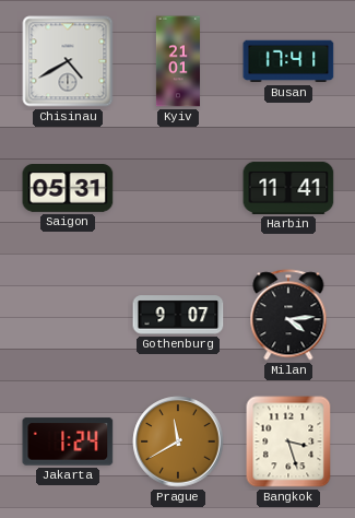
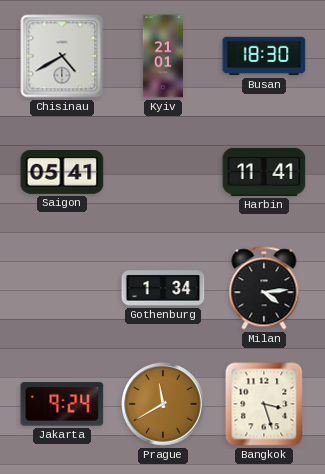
Busan: 17:41 -> 18:30 (264, 56)
Saigon: 05:31 -> 05:41 (62, 173)
Gothenburg: 9:07 -> 1:34 (163, 288)
Jakarta: 1:24 -> 9:24 (62, 404)
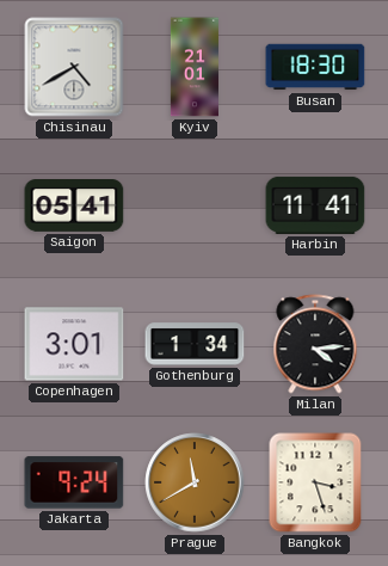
Copenhagen: none -> 3:01 (74, 344)
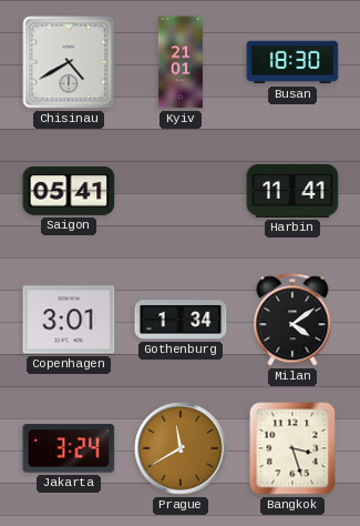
Milan: 4:14 -> 4:09 (292, 320)
Jakarta: 9:24 -> 3:24 (69, 448)
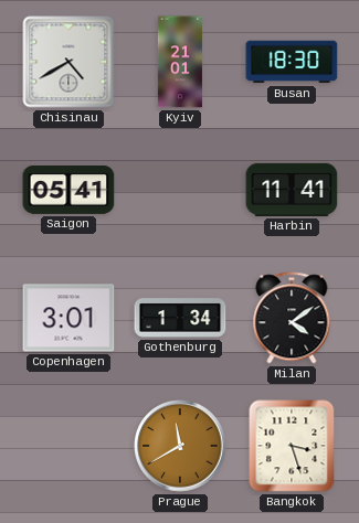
Jakarta: 3:24 -> none (69, 448)
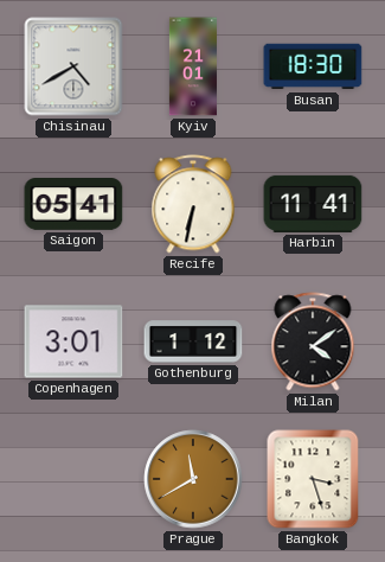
Recife: none -> 6:32 (193, 204)
Gothenburg: 1:34 -> 1:12 (193, 341)
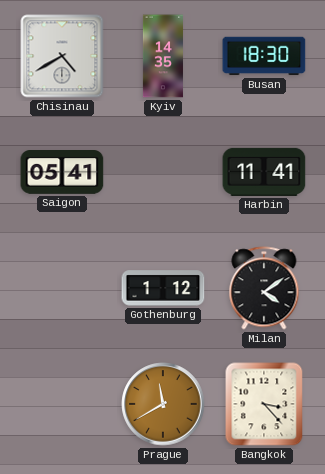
Kyiv: 21:01 -> 14:35 (163, 56)
Recife: 6:32 -> none (193, 204)
Copenhagen: 3:01 -> none (73, 341)
Bangkok: 3:27 -> 3:23 (264, 404)
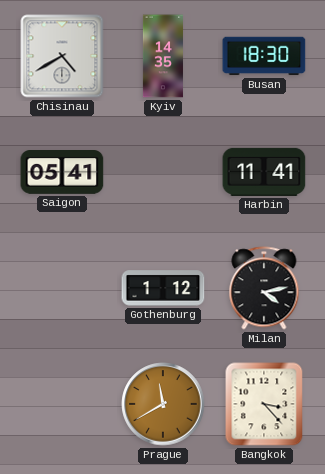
Milan: 4:09 -> 4:13 (264, 288)
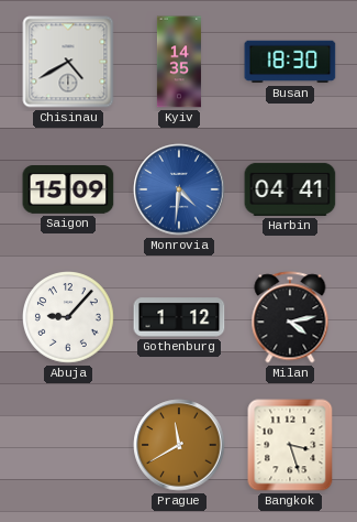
Saigon: 05:41 -> 15:09 (68, 191)
Monrovia: none -> 4:31 (179, 189)
Harbin: 11:41 -> 04:41 (290, 189)
Abuja: none -> 9:07 (69, 318)
Bangkok: 3:23 -> 3:27 (290, 445)
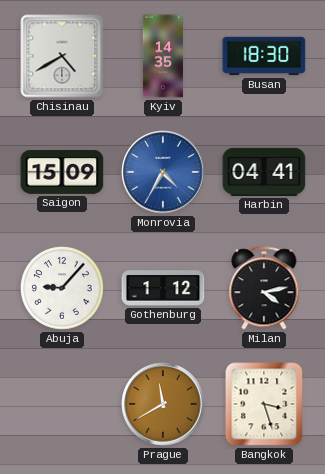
Monrovia: 4:31 -> 4:35 (163, 172)
